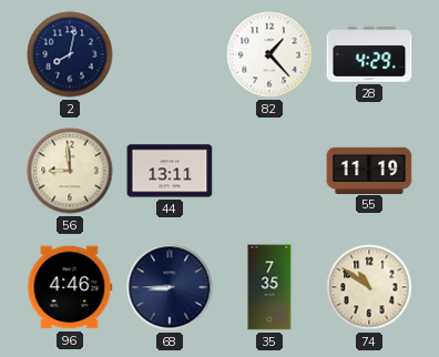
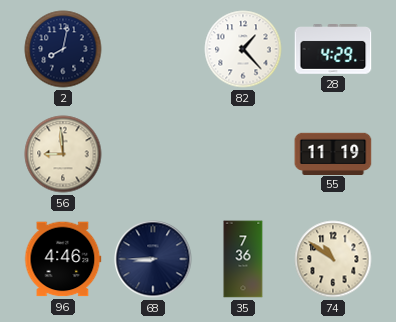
44: 13:11 -> none (170, 171)
35: 7:35 -> 7:36 (243, 259)
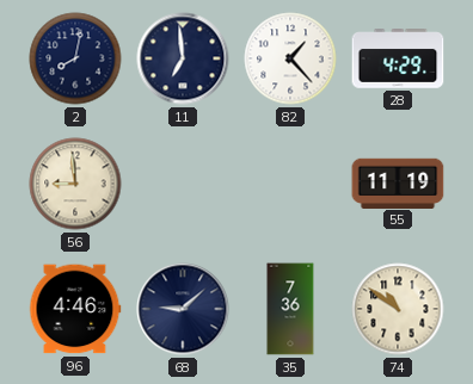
11: none -> 6:59 (183, 58)
68: 8:45 -> 9:08 (183, 309)
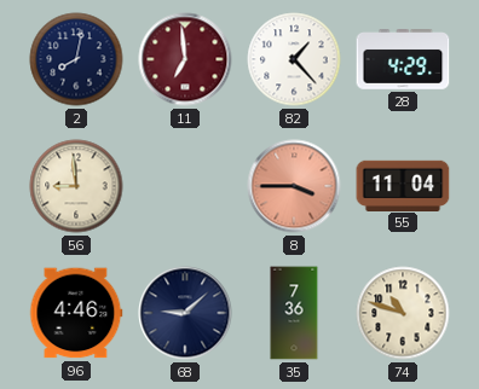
11 dial: navy -> burgundy (185, 59)
8: none -> 3:45 (294, 186)
55: 11:19 -> 11:04 (403, 185)
74: 10:51 -> 10:48 (403, 313)
